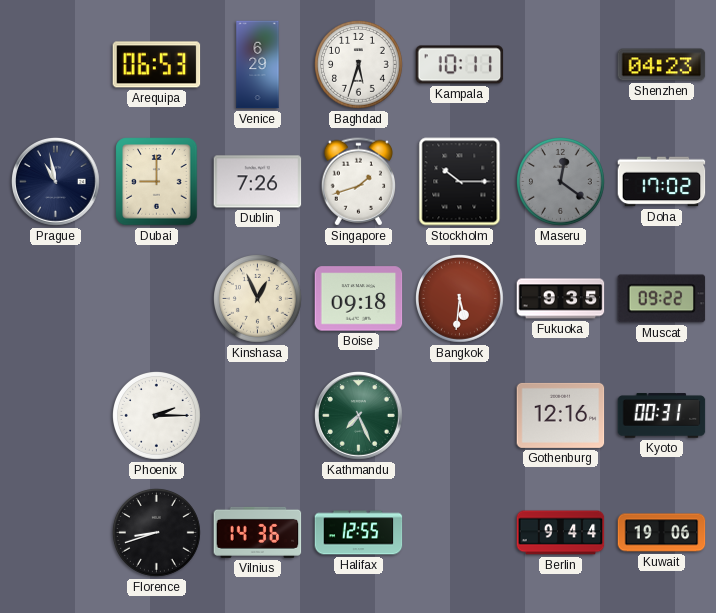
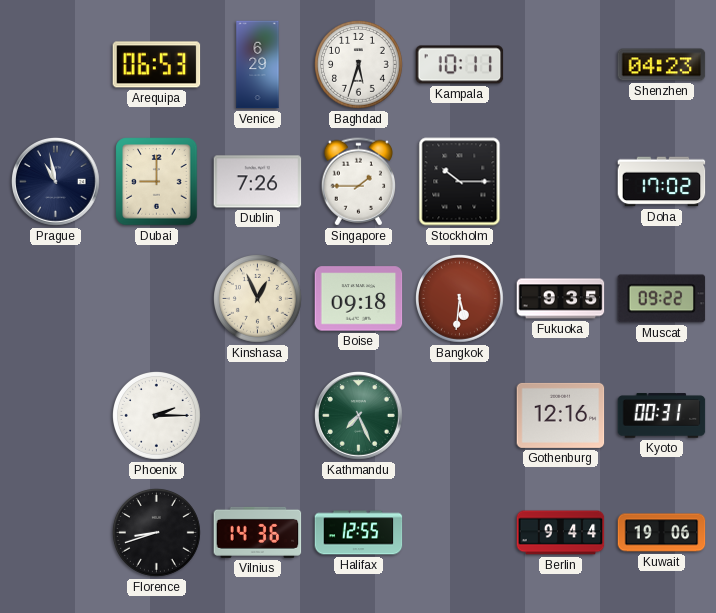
Singapore: 1:42 -> 1:45 (358, 182)
Maseru: 12:21 -> none (561, 182)
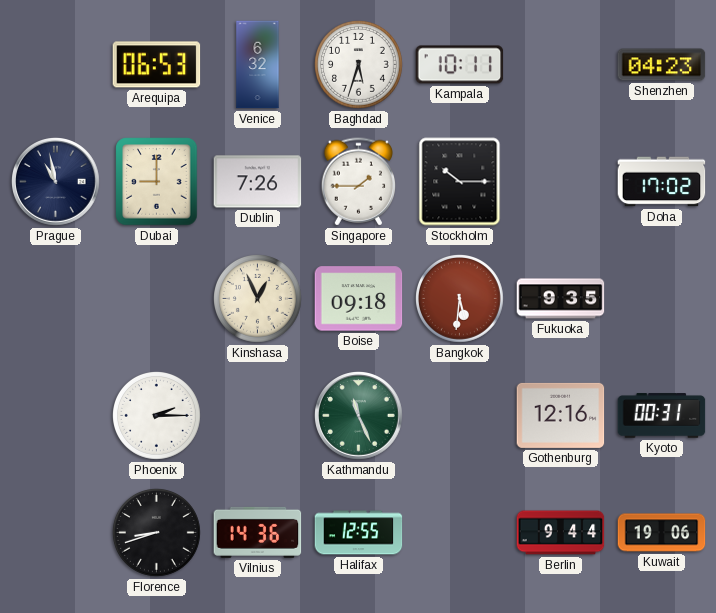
Venice: 6:29 -> 6:32 (258, 65)
Muscat: 09:22 -> none (662, 299)
Kathmandu: 7:26 -> 11:26 (359, 416)
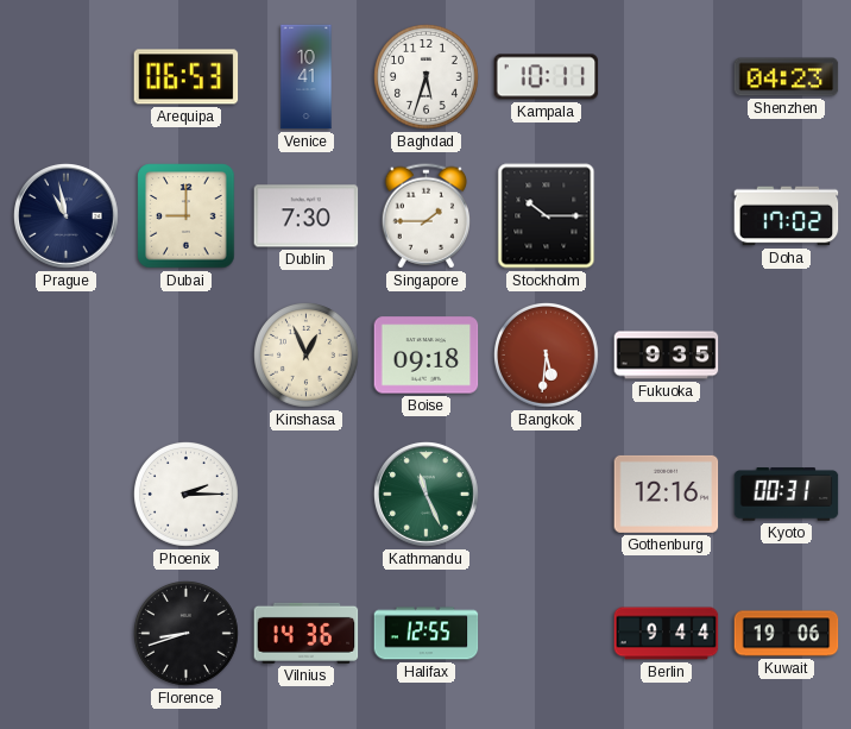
Venice: 6:32 -> 10:41 (307, 77)
Dublin: 7:26 -> 7:30 (307, 216)
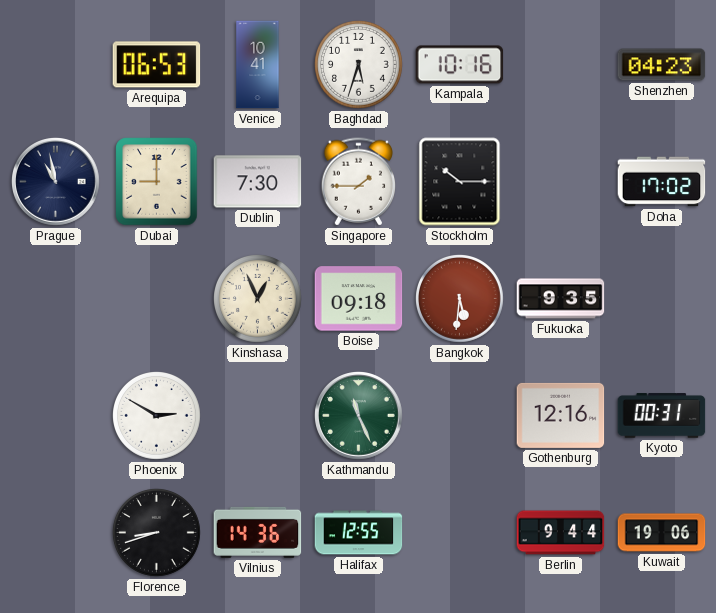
Kampala: 10:11 -> 10:16 (460, 65)
Phoenix: 2:15 -> 2:50 (157, 416)
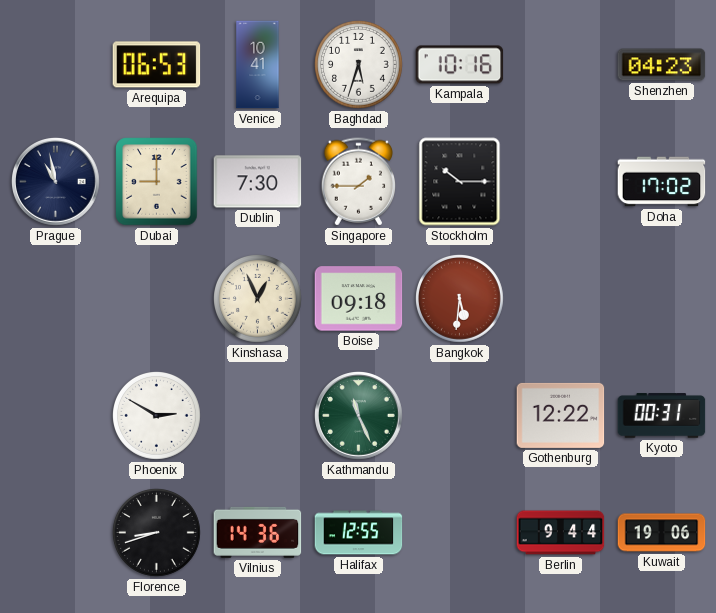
Fukuoka: 9:35 -> none (561, 299)
Gothenburg: 12:16 -> 12:22 (561, 415)
